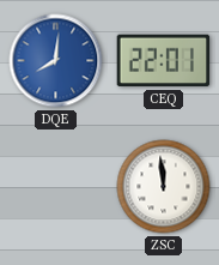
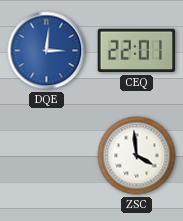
DQE: 8:01 -> 3:01 (47, 51)
ZSC: 11:59 -> 3:59 (137, 156)
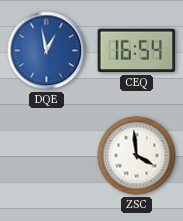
DQE: 3:01 -> 12:58 (47, 51)
CEQ: 22:01 -> 16:54 (137, 51)
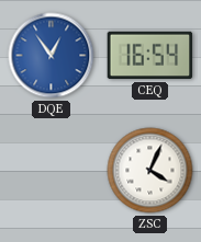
DQE: 12:58 -> 12:54 (52, 56)
ZSC: 3:59 -> 4:04 (150, 171)
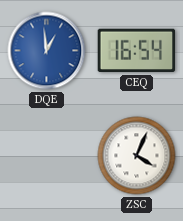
DQE: 12:54 -> 12:59 (47, 51)
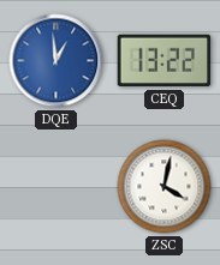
CEQ: 16:54 -> 13:22 (165, 61)
ZSC: 4:04 -> 4:02 (165, 187)
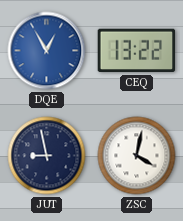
DQE: 12:59 -> 12:55 (47, 51)
JUT: none -> 8:58 (47, 156)
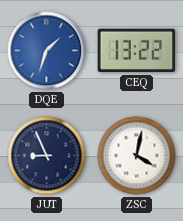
DQE: 12:55 -> 1:33 (47, 51)
JUT: 8:58 -> 8:56 (47, 156)
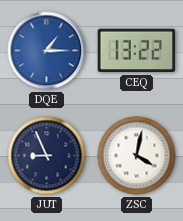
DQE: 1:33 -> 1:15 (47, 51)
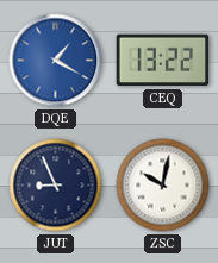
DQE: 1:15 -> 1:20 (56, 61)
ZSC: 4:02 -> 10:02 (163, 186)
